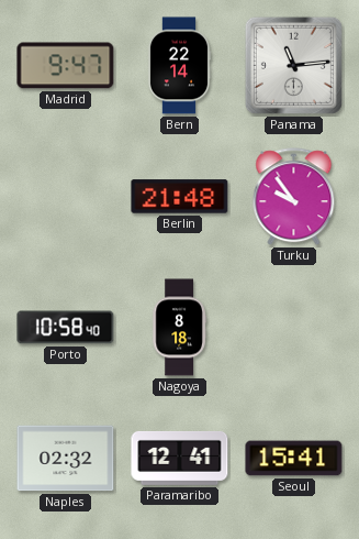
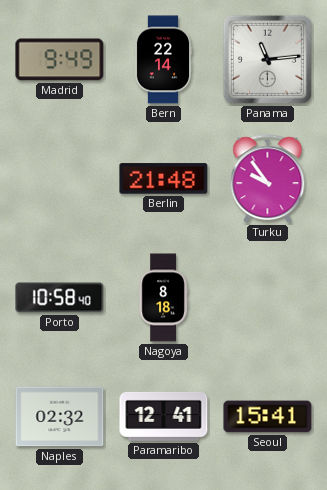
Madrid: 9:47 -> 9:49 (60, 60)
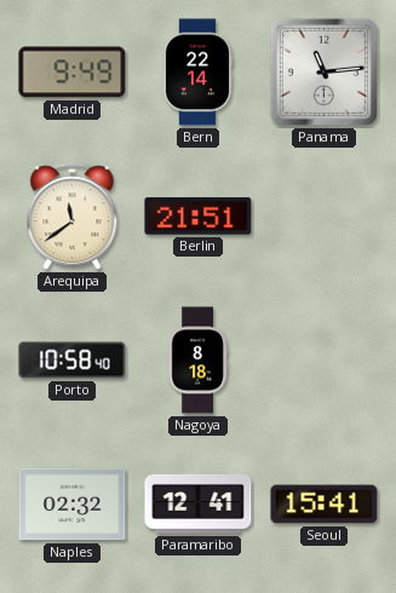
Arequipa: none -> 11:39 (73, 217)
Berlin: 21:48 -> 21:51 (199, 217)
Turku: 9:54 -> none (268, 179)
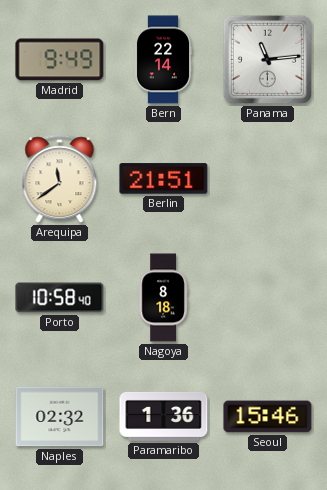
Paramaribo: 12:41 -> 1:36 (164, 416)
Seoul: 15:41 -> 15:46 (268, 417)
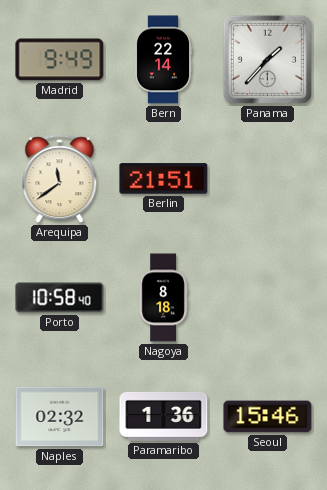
Panama: 11:14 -> 1:37 (267, 59)
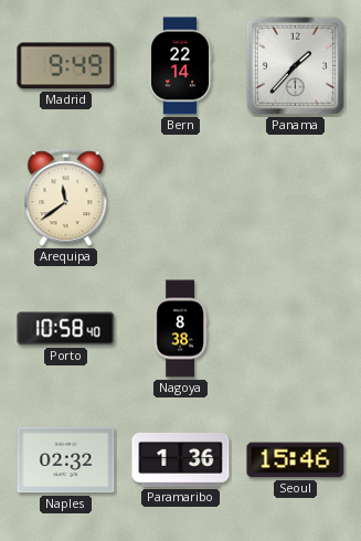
Berlin: 21:51 -> none (164, 179)
Nagoya: 8:18 -> 8:38 (180, 329)
